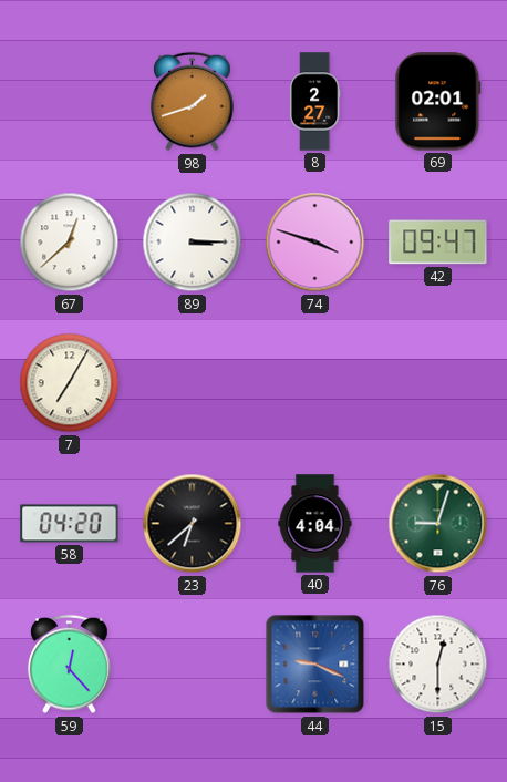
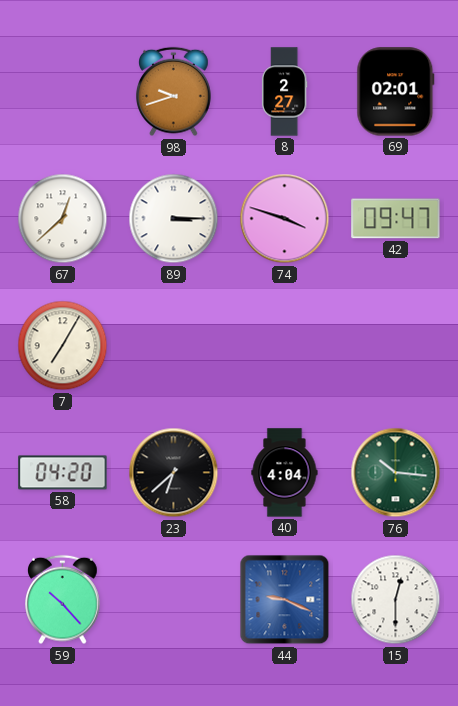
98: 1:42 -> 9:42 (174, 92)
76: 9:03 -> 10:16 (396, 473)
59: 12:23 -> 10:23 (63, 600)
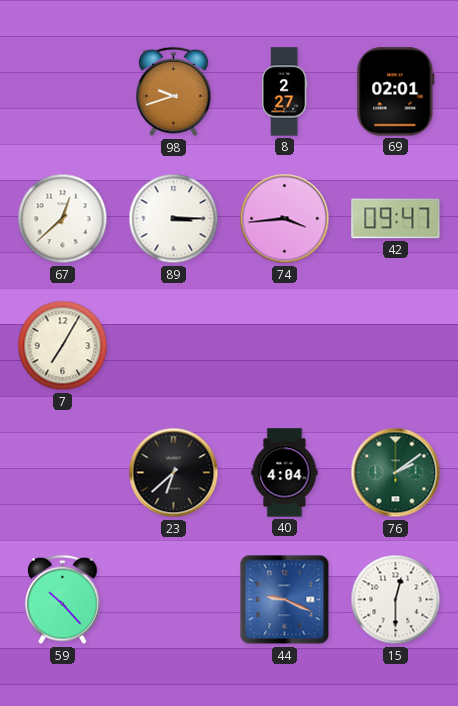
74: 3:48 -> 3:44 (285, 219)
58: 04:20 -> none (63, 473)
76: 10:16 -> 2:09 (396, 473)
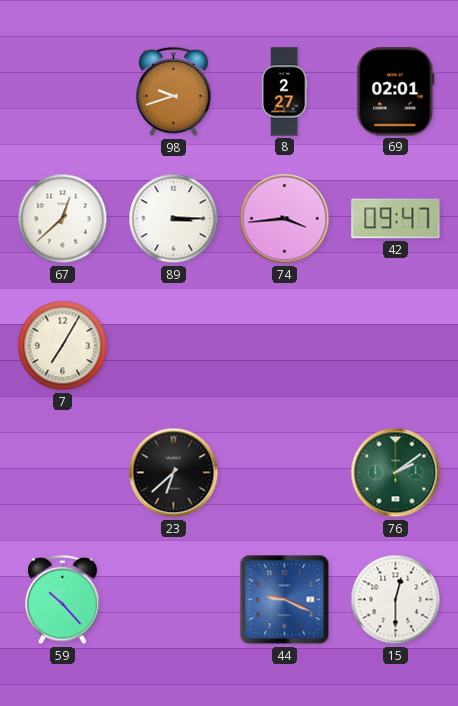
40: 4:04 -> none (285, 473)
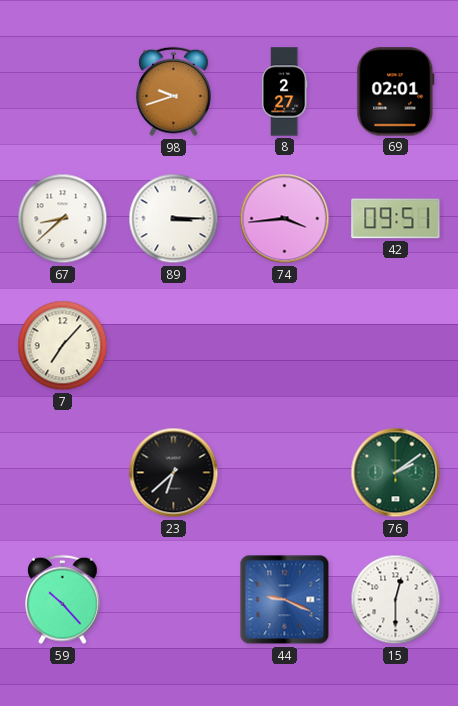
67: 12:38 -> 8:38 (63, 219)
42: 09:47 -> 09:51 (396, 219)
7: 7:05 -> 7:07 (63, 346)
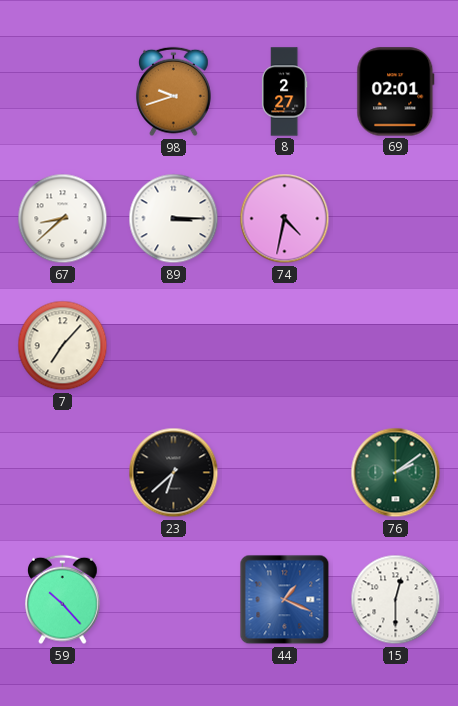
74: 3:44 -> 4:32 (285, 219)
42: 09:51 -> none (396, 219)
44: 9:19 -> 1:19 (285, 600)
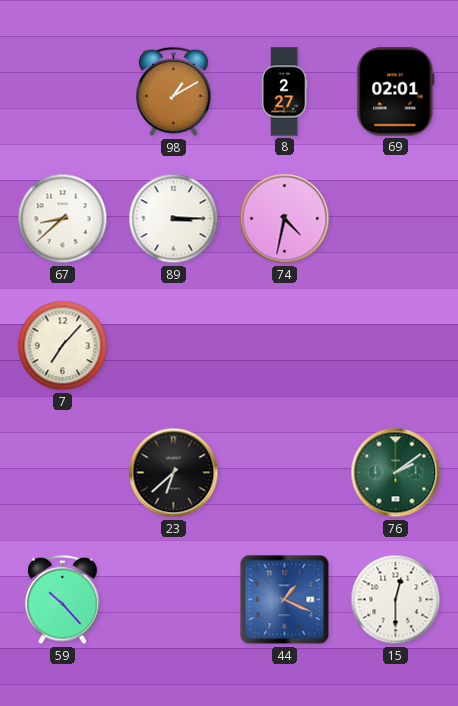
98: 9:42 -> 1:10 (174, 92)
